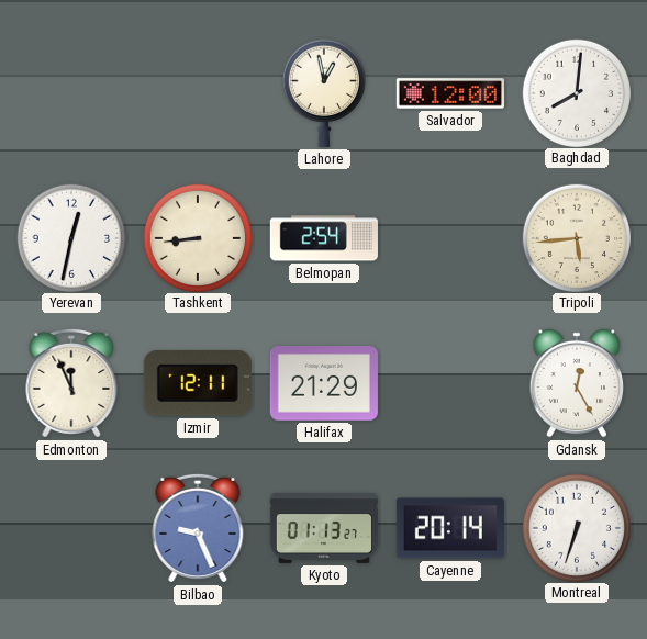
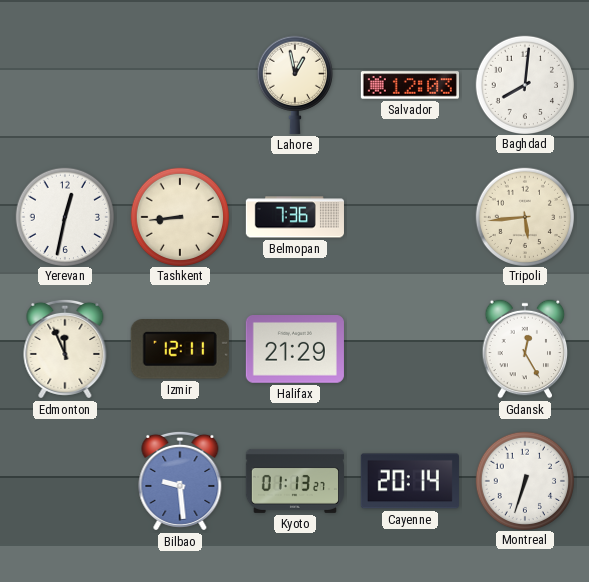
Salvador: 12:00 -> 12:03 (410, 85)
Belmopan: 2:54 -> 7:36 (295, 217)
Bilbao: 9:26 -> 9:29 (180, 481)
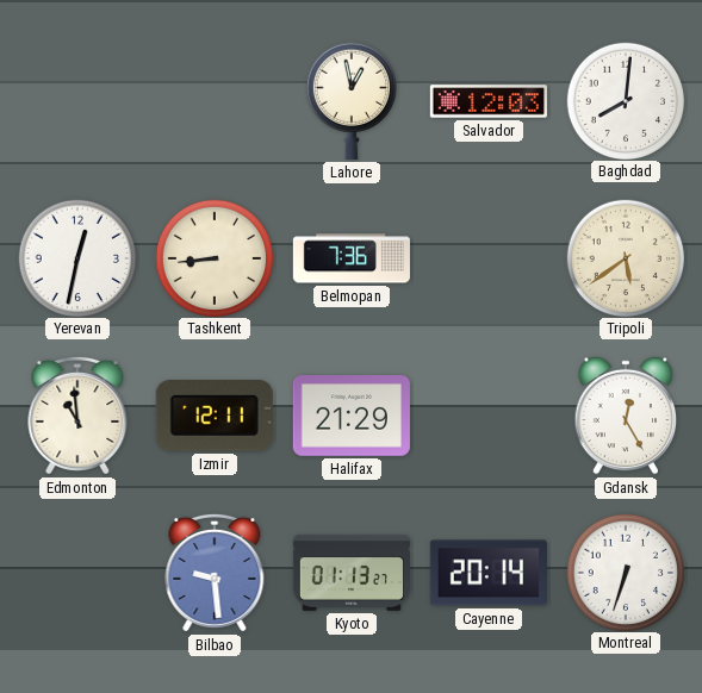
Tripoli: 5:44 -> 5:39 (625, 257)
Edmonton: 11:56 -> 10:59 (77, 416)
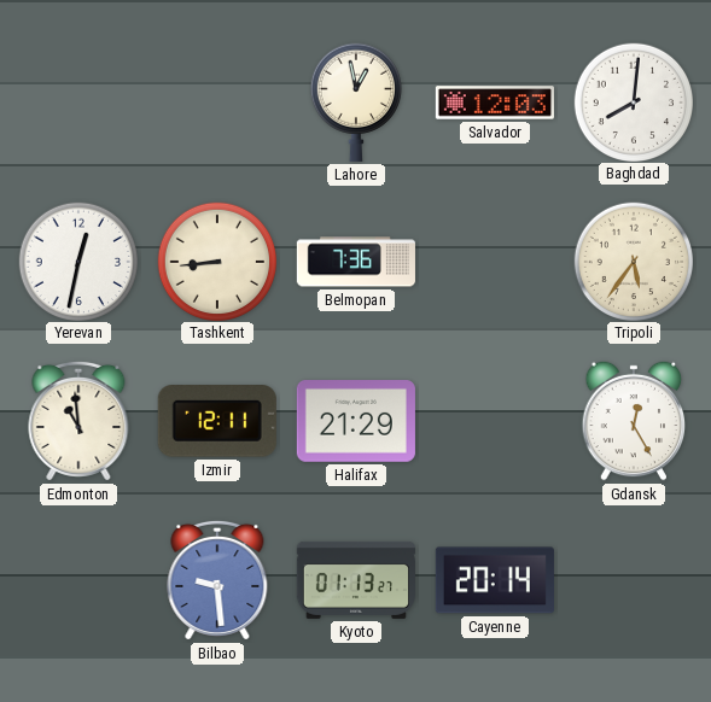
Tripoli: 5:39 -> 5:36 (633, 261)
Montreal: 6:33 -> none (625, 572)
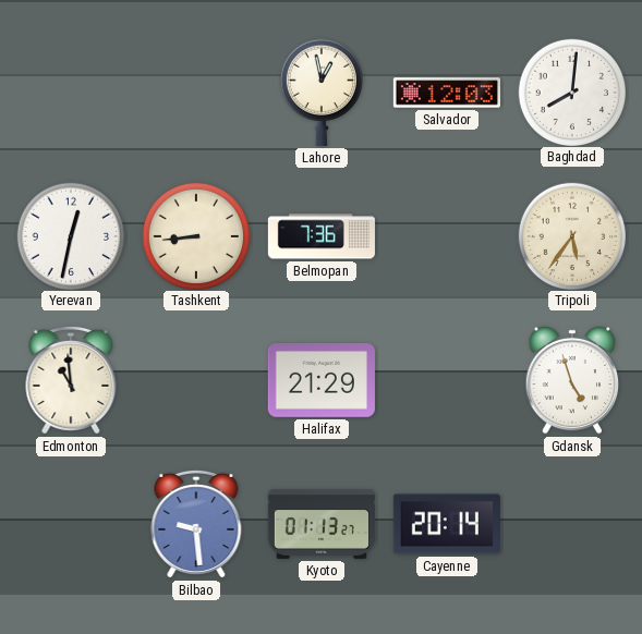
Izmir: 12:11 -> none (217, 422)
Gdansk: 12:25 -> 4:57 (572, 380)
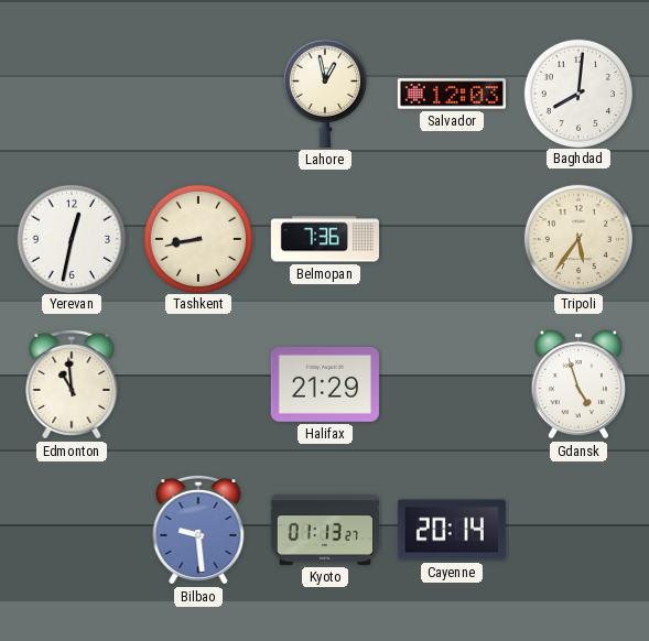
Tashkent: 8:44 -> 8:43 (197, 238)
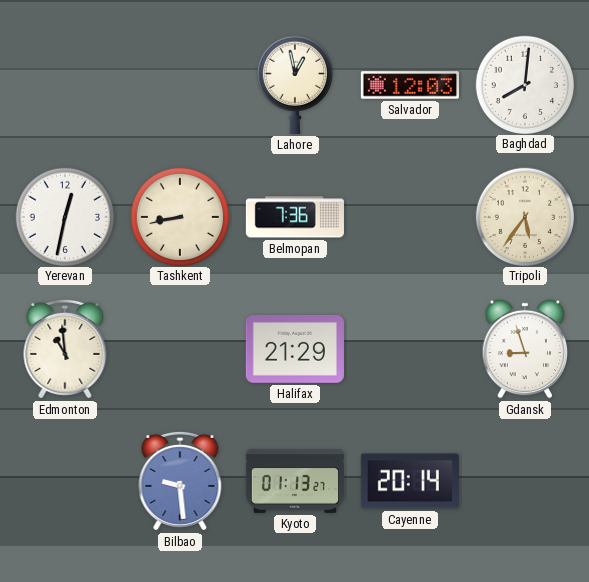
Gdansk: 4:57 -> 8:57 (525, 349)
